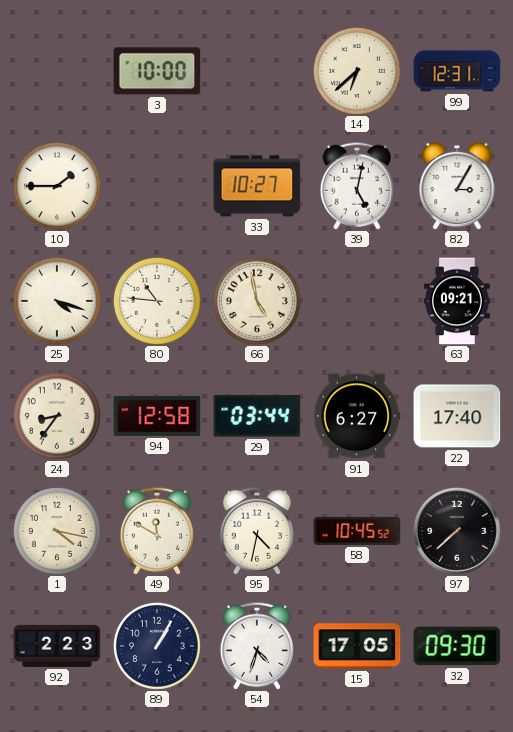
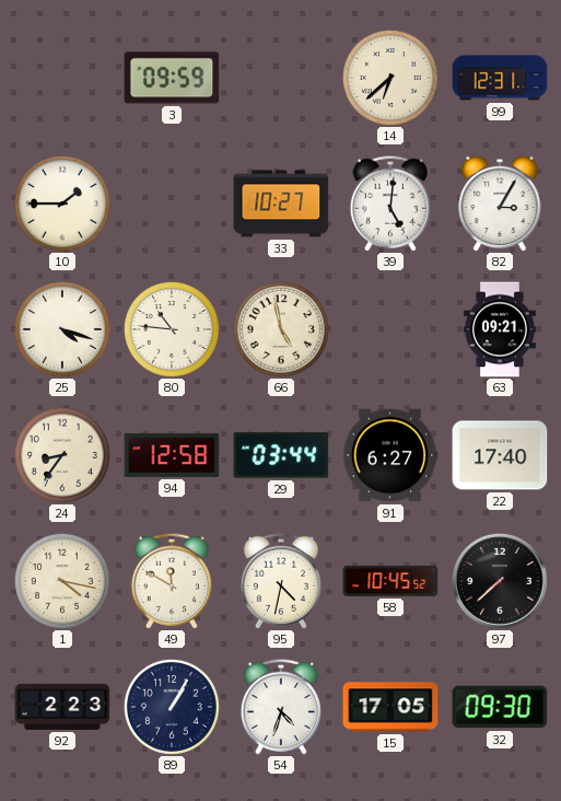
3: 10:00 -> 09:59 (172, 78)
39: 5:02 -> 5:01 (390, 204)
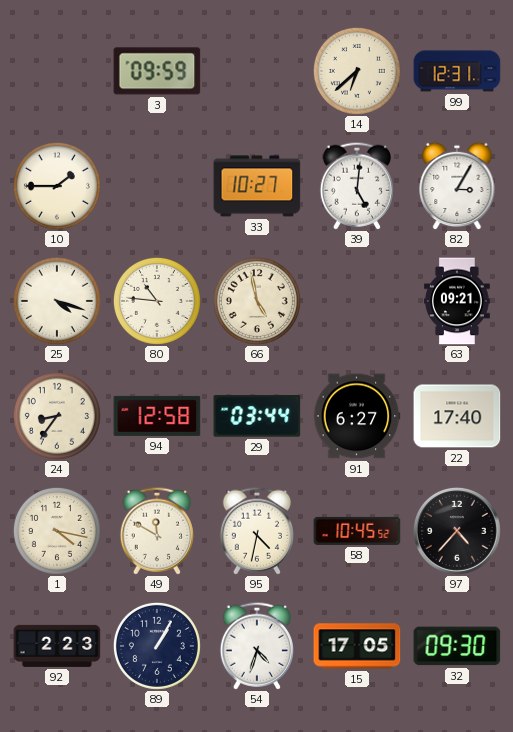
97: 7:38 -> 4:37 (457, 531)
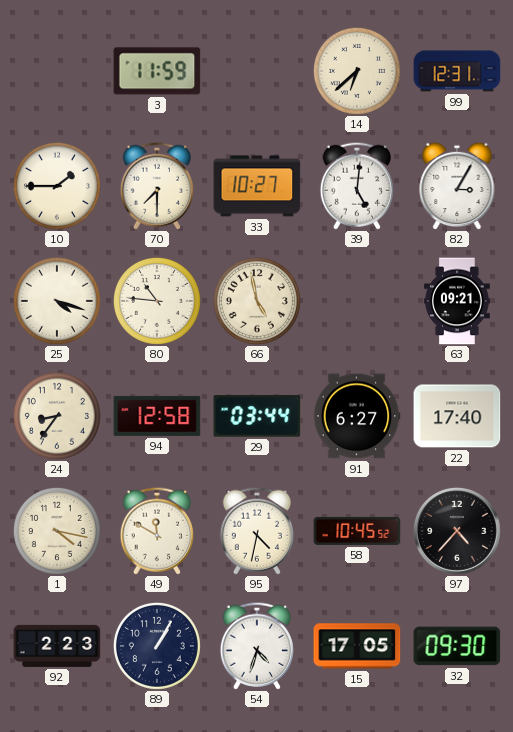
3: 09:59 -> 11:59 (157, 71)
70: none -> 7:30 (157, 186)
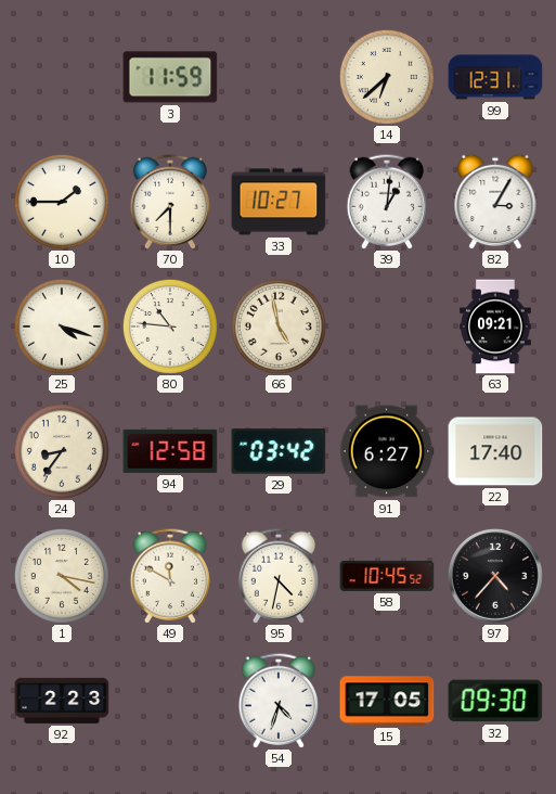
39: 5:01 -> 1:01 (387, 202)
29: 03:44 -> 03:42 (279, 451)
89: 1:05 -> none (157, 646)
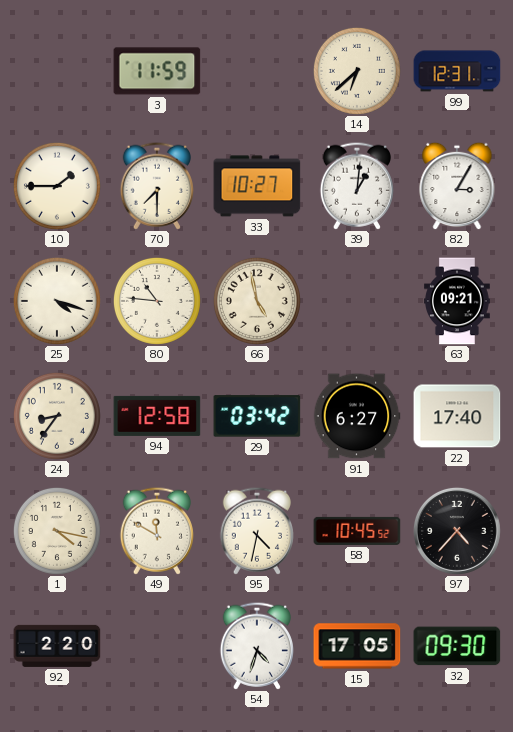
92: 2:23 -> 2:20 (57, 646)
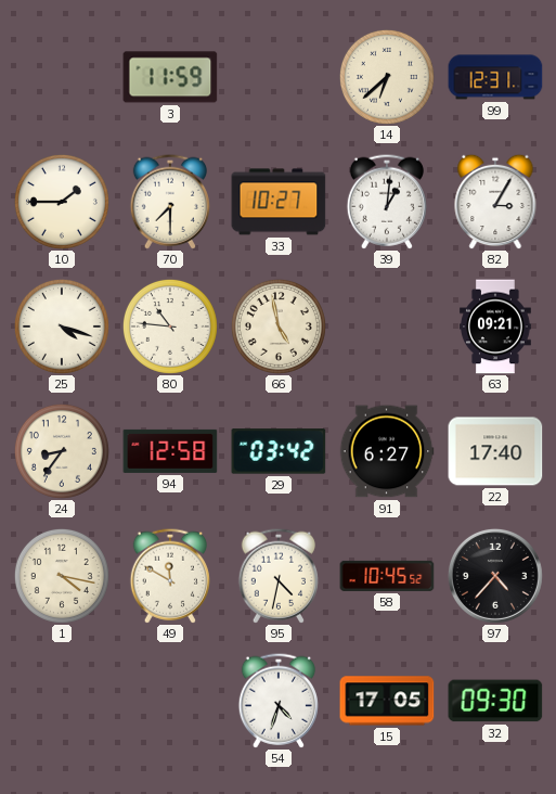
92: 2:20 -> none (57, 646)
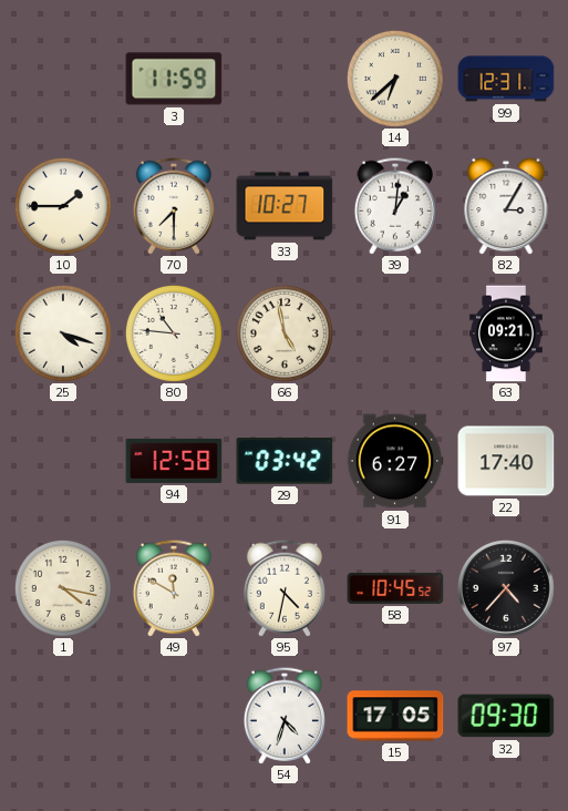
24: 8:36 -> none (62, 451)
